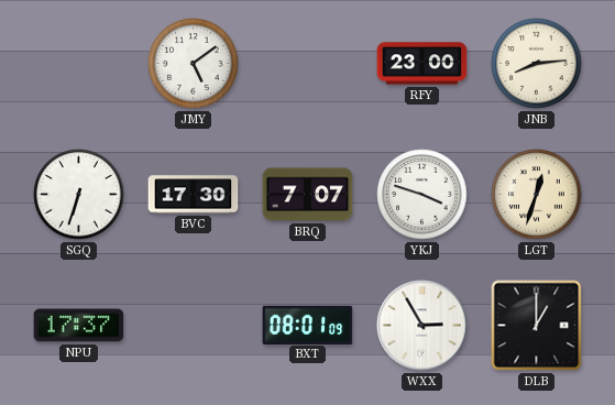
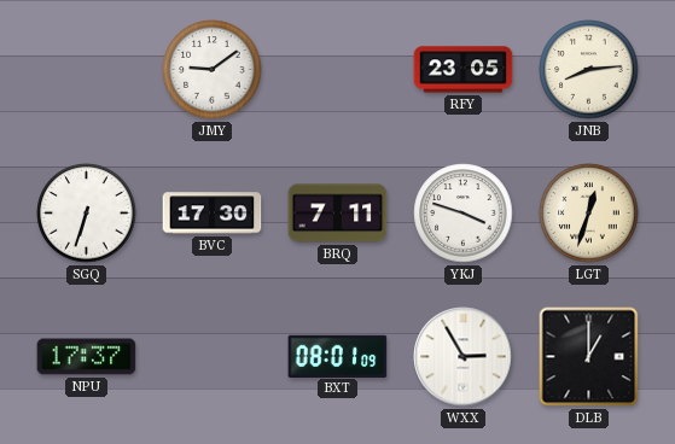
JMY: 5:09 -> 9:09 (213, 70)
RFY: 23:00 -> 23:05 (464, 70)
BRQ: 7:07 -> 7:11 (338, 214)
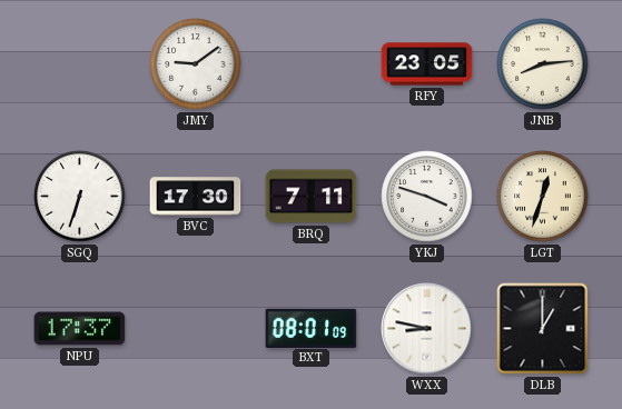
WXX: 2:55 -> 8:47 (427, 329)
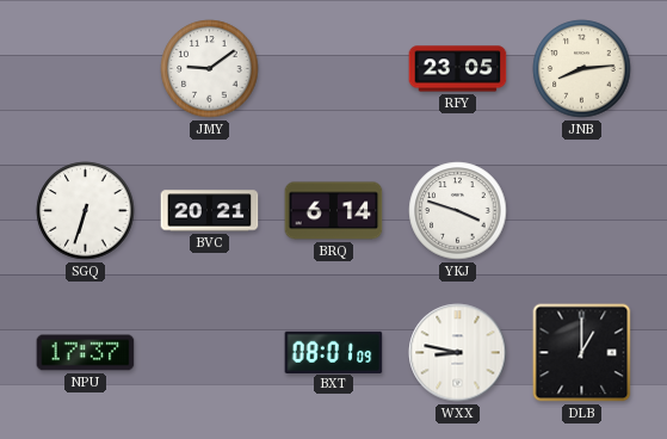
BVC: 17:30 -> 20:21 (210, 211)
BRQ: 7:11 -> 6:14 (334, 211)
LGT: 12:33 -> none (543, 197)
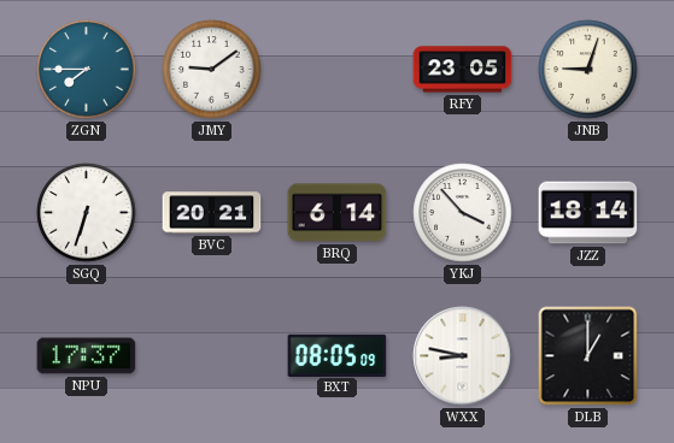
ZGN: none -> 7:45 (87, 70)
JNB: 8:14 -> 9:03 (588, 70)
YKJ: 3:48 -> 3:53 (463, 213)
JZZ: none -> 18:14 (588, 213)
BXT: 08:01 -> 08:05 (338, 355)
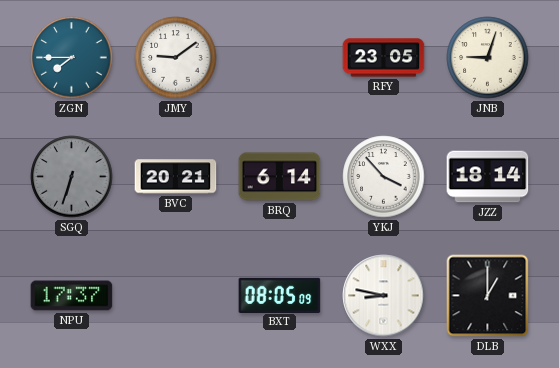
SGQ dial: white -> grey (72, 177)
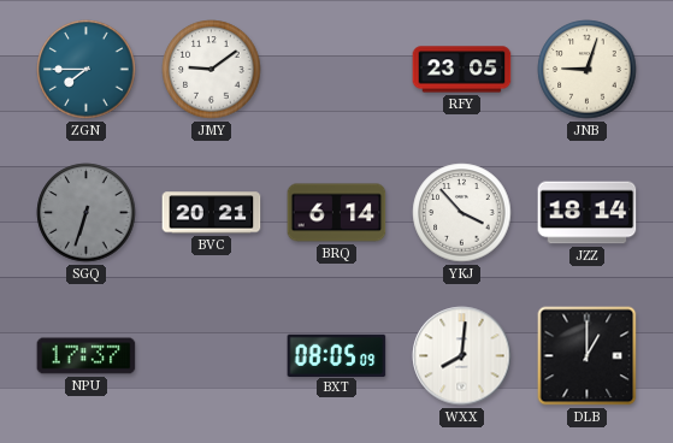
WXX: 8:47 -> 8:01 (462, 356)
